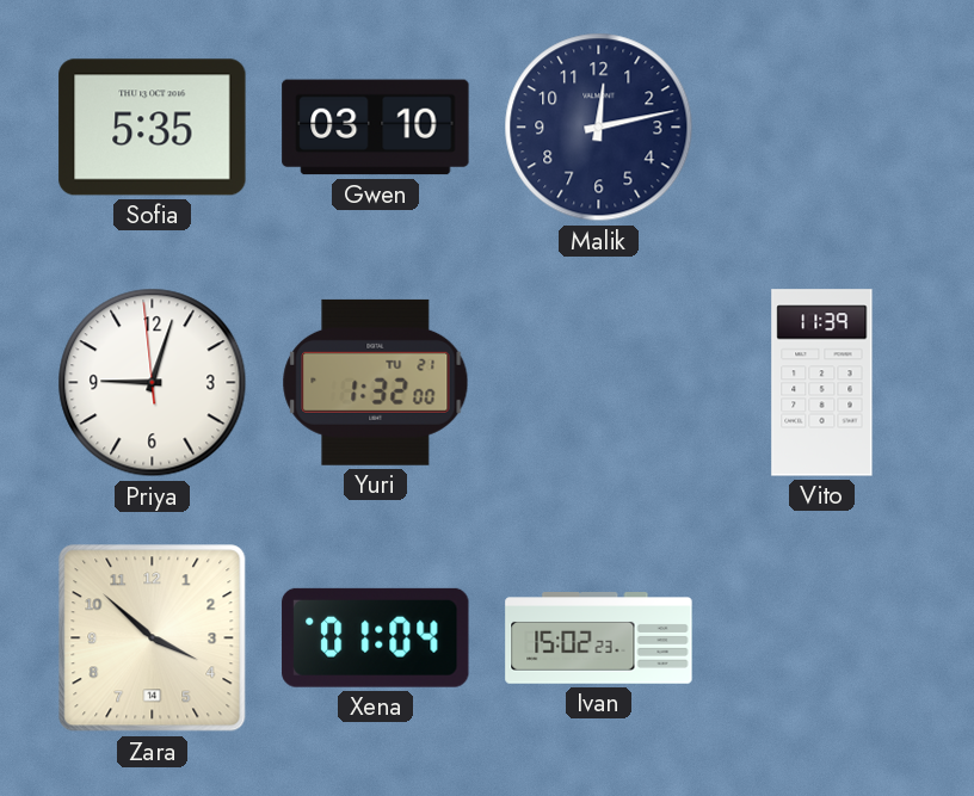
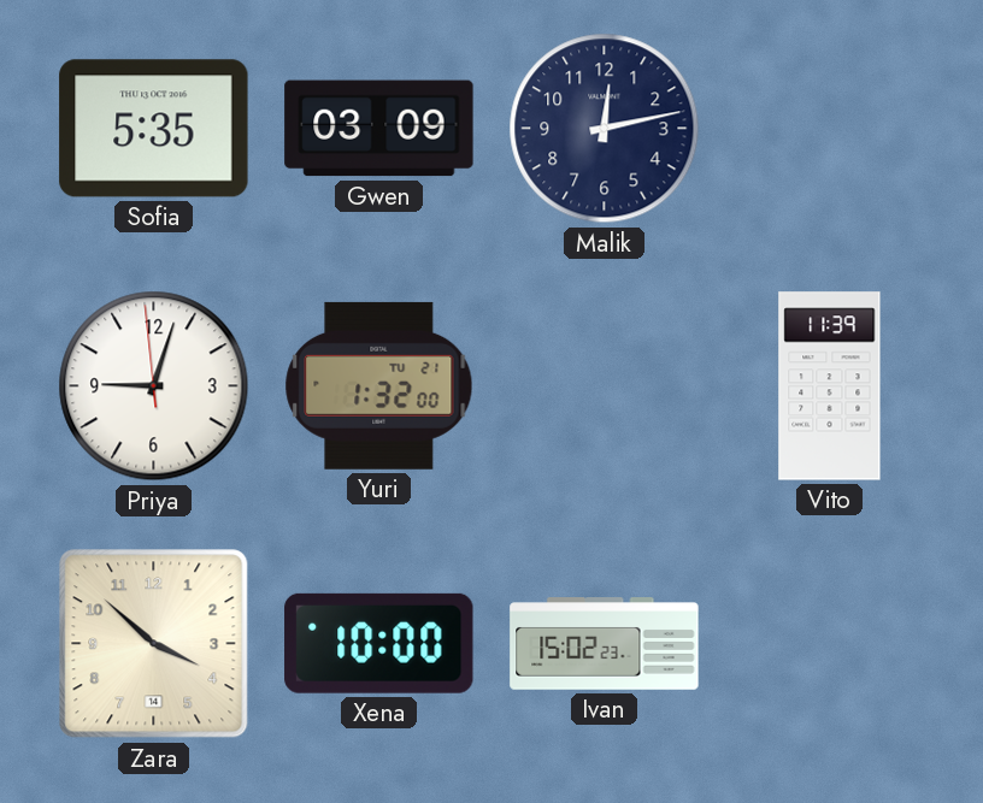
Gwen: 03:10 -> 03:09 (379, 129)
Xena: 01:04 -> 10:00 (379, 643)
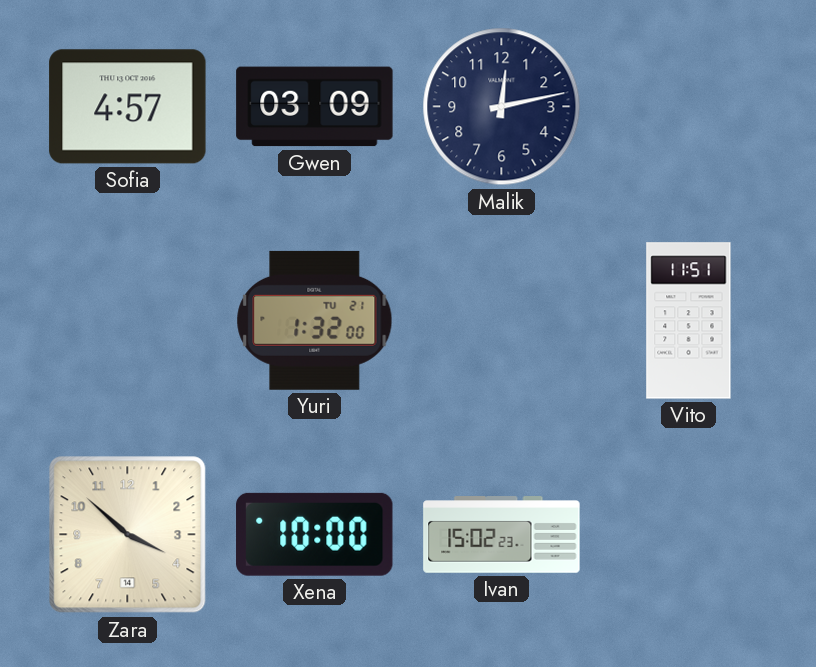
Sofia: 5:35 -> 4:57 (128, 107)
Priya: 9:02 -> none (154, 386)
Vito: 11:39 -> 11:51 (689, 321)
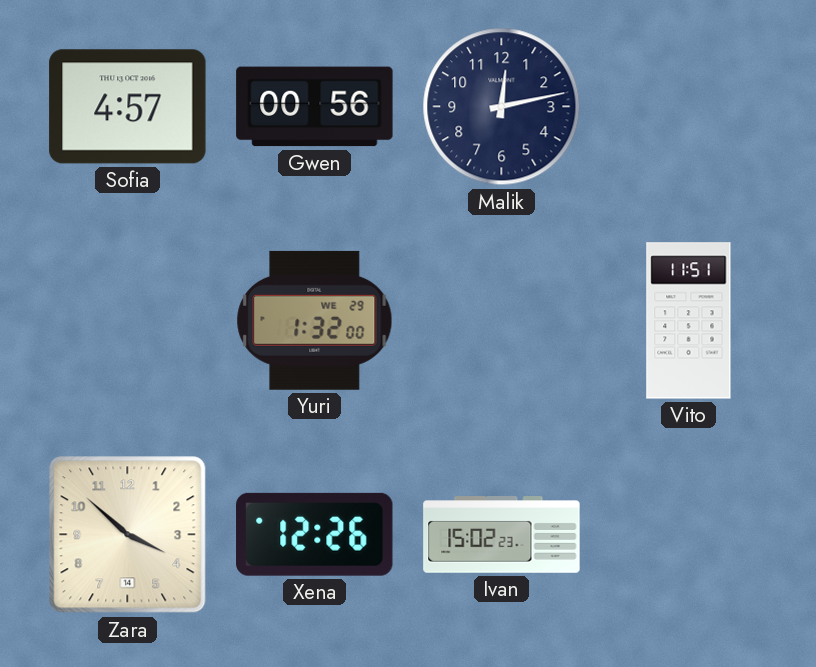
Gwen: 03:09 -> 00:56 (315, 107)
Yuri date: TU 21 -> WE 29 (315, 320)
Xena: 10:00 -> 12:26 (315, 534)
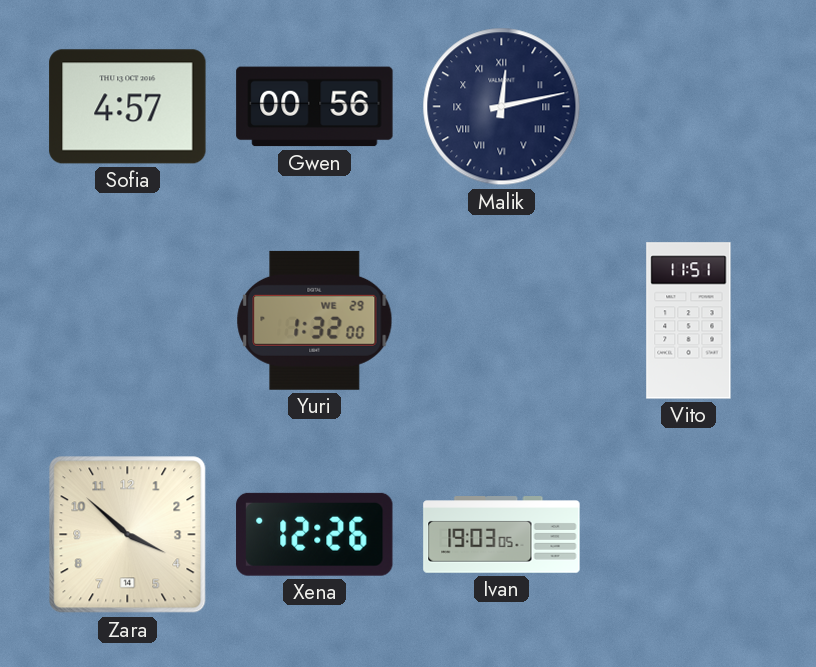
Malik numerals: Arabic -> Roman (502, 107)
Ivan: 15:02 -> 19:03 (502, 535)
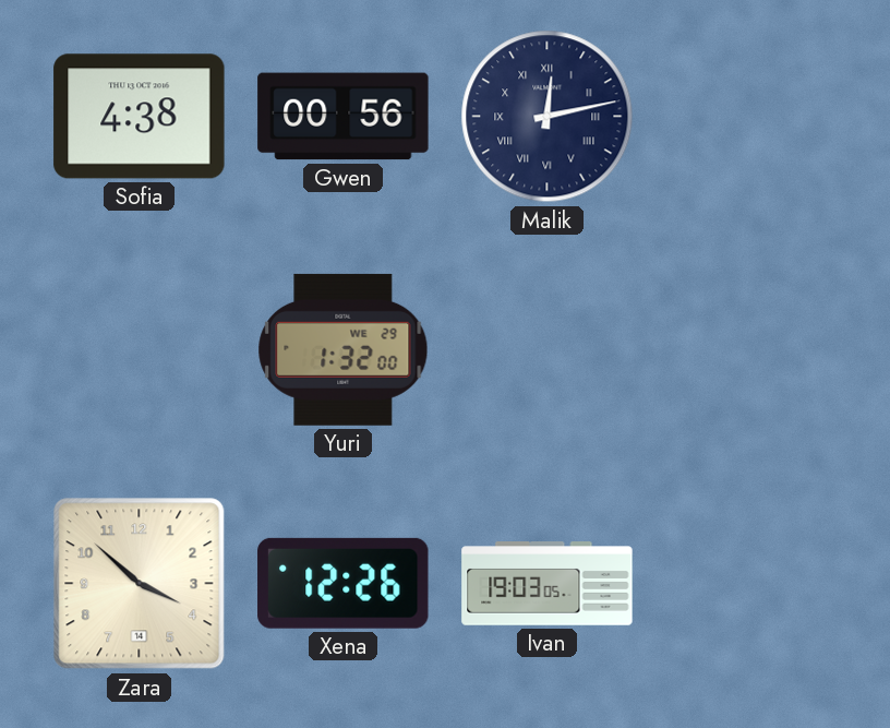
Sofia: 4:57 -> 4:38 (140, 117)
Vito: 11:51 -> none (689, 321)
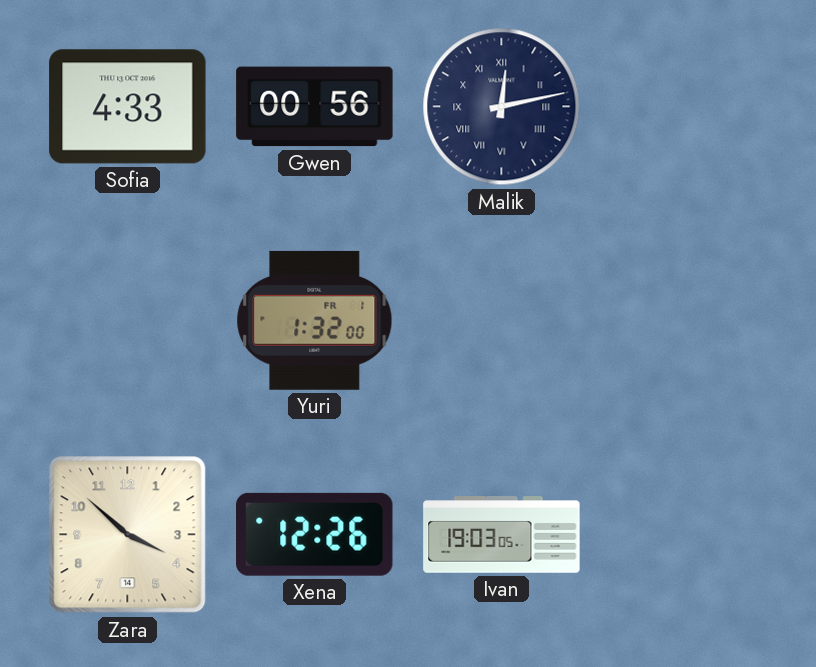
Sofia: 4:38 -> 4:33 (128, 107)
Yuri date: WE 29 -> FR 1 (315, 320)
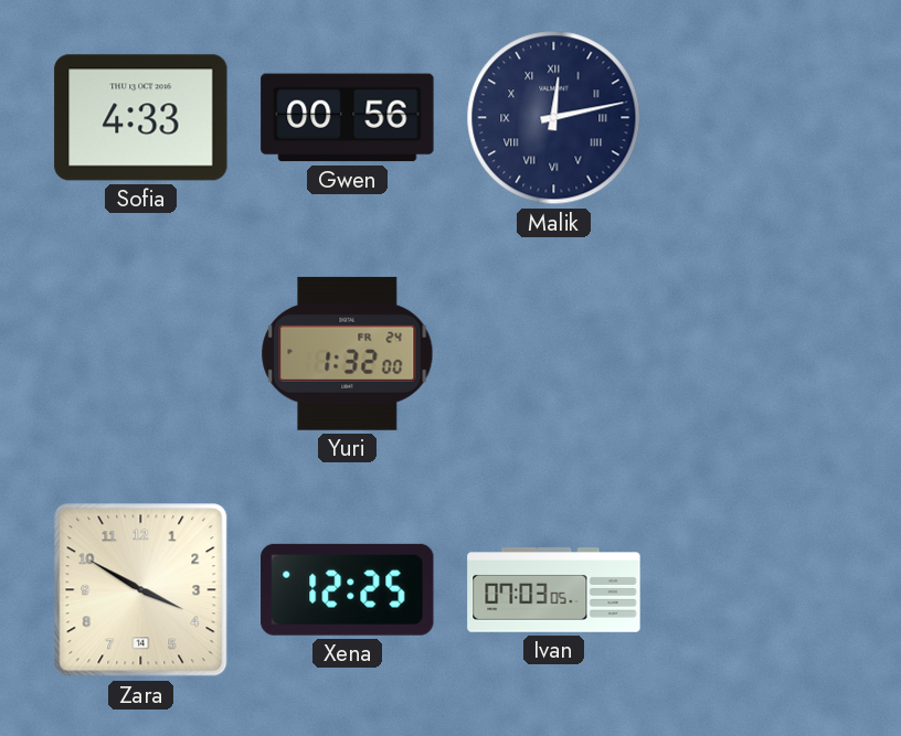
Yuri date: FR 1 -> FR 24 (348, 353)
Zara: 3:52 -> 3:50 (141, 590)
Xena: 12:26 -> 12:25 (348, 589)
Ivan: 19:03 -> 07:03 (554, 590)
